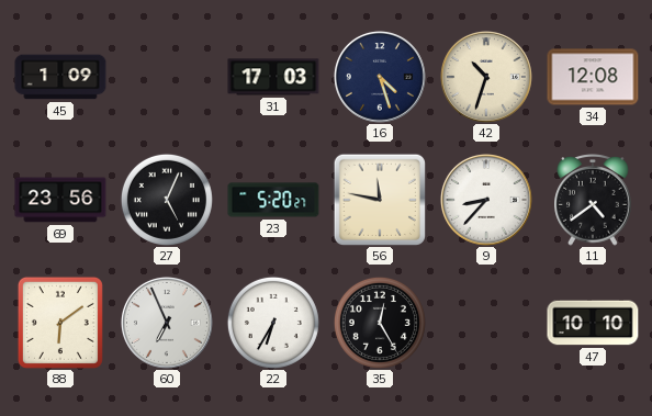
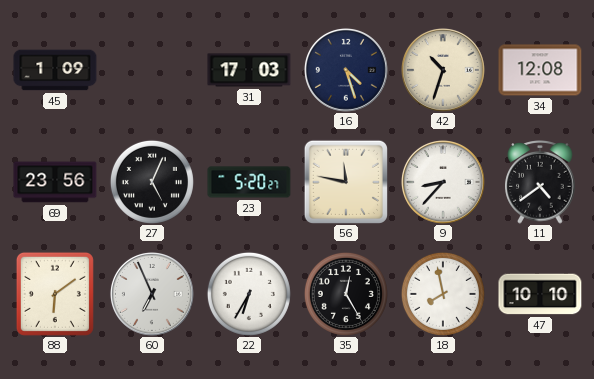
18: none -> 7:58 (443, 294)
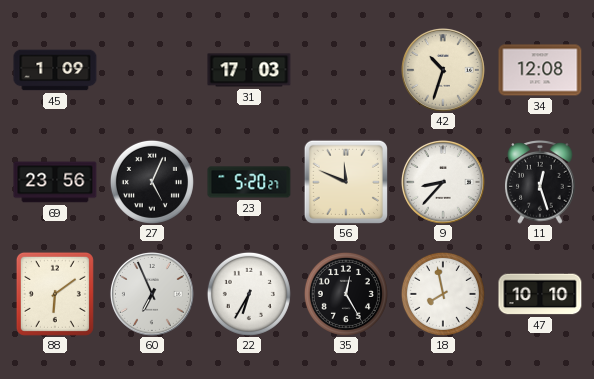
16: 4:27 -> none (346, 70)
56: 11:47 -> 11:49 (345, 181)
11: 4:39 -> 12:27 (540, 183)
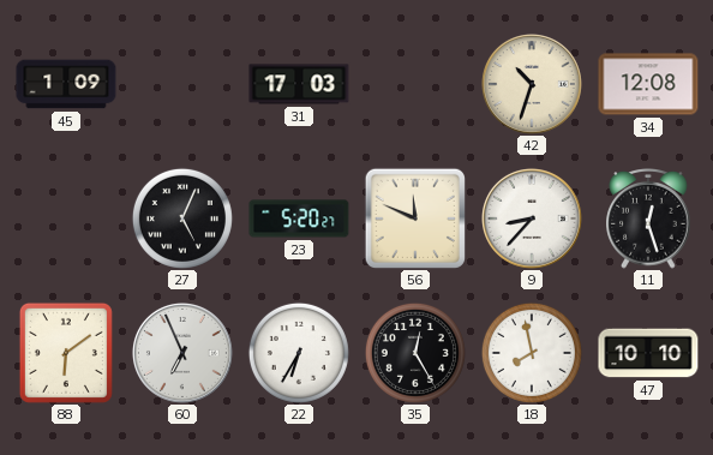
69: 23:56 -> none (55, 182)
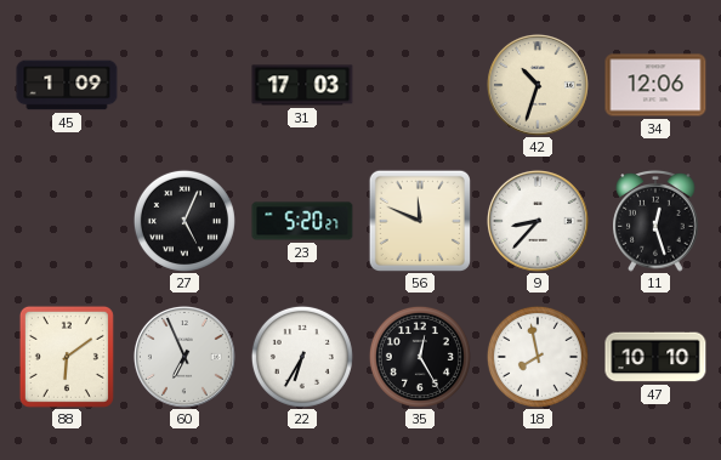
34: 12:08 -> 12:06 (655, 85)
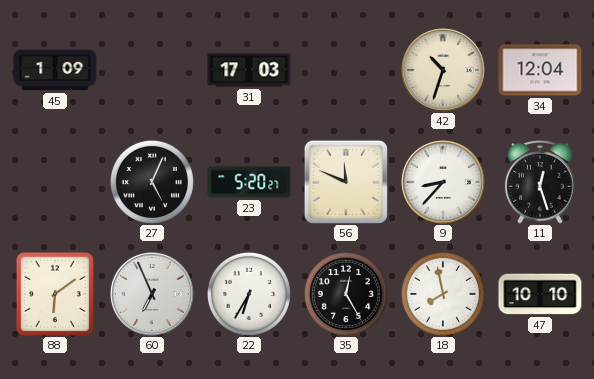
34: 12:06 -> 12:04 (540, 70)
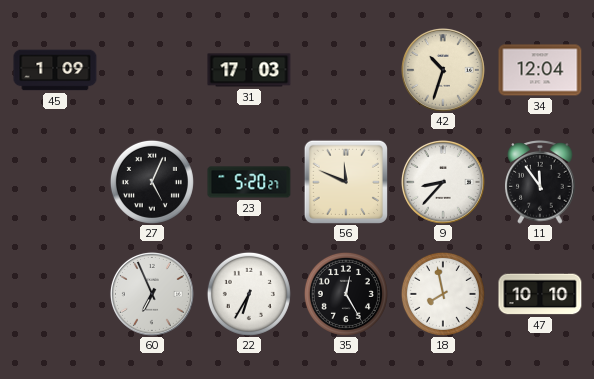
11: 12:27 -> 11:54 (540, 183)
88: 6:09 -> none (55, 294)
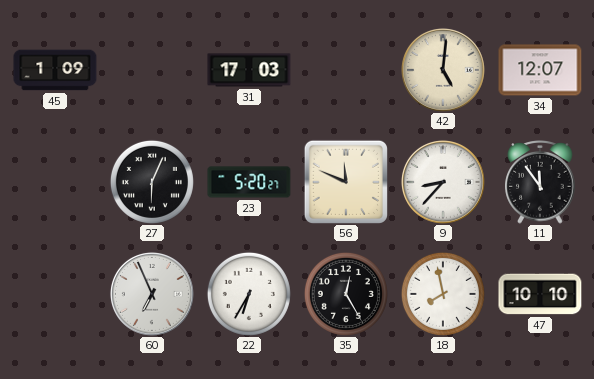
42: 10:33 -> 5:01 (443, 70)
34: 12:04 -> 12:07 (540, 70)
27: 5:04 -> 6:04 (152, 182)
